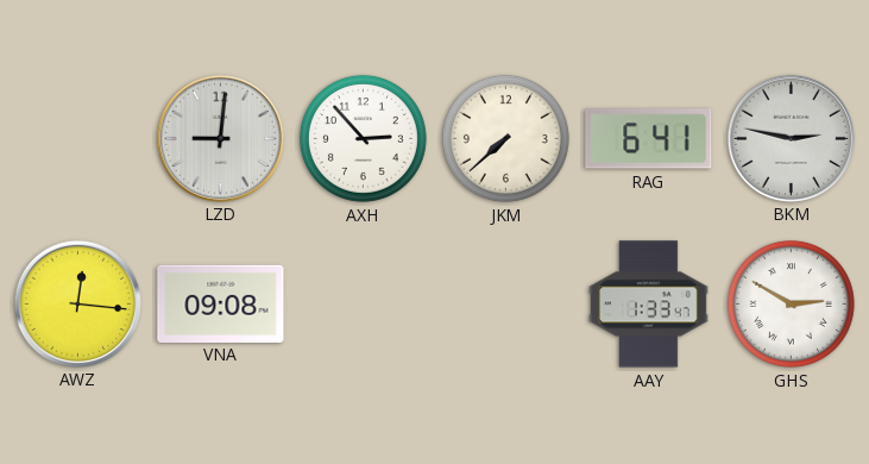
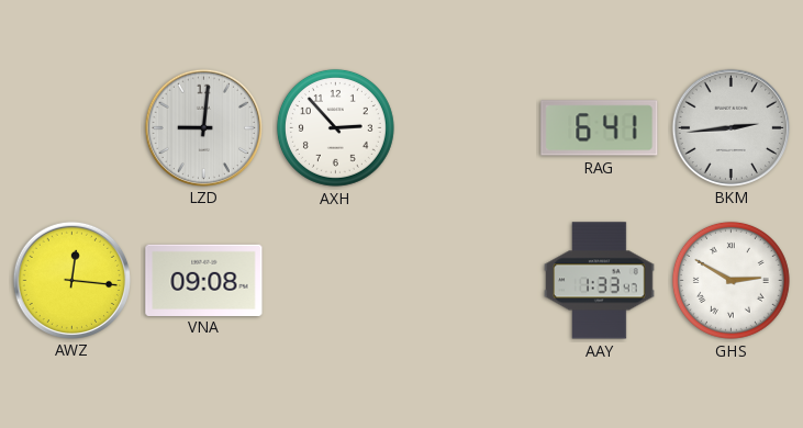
JKM: 7:38 -> none (505, 138)
BKM: 2:47 -> 2:44 (730, 127)
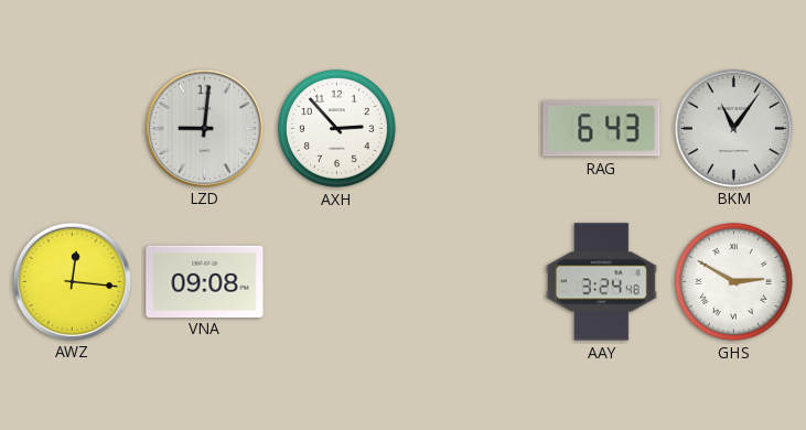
RAG: 6:41 -> 6:43 (602, 129)
BKM: 2:44 -> 11:06 (733, 128)
AAY: 1:33 -> 3:24 (602, 282)
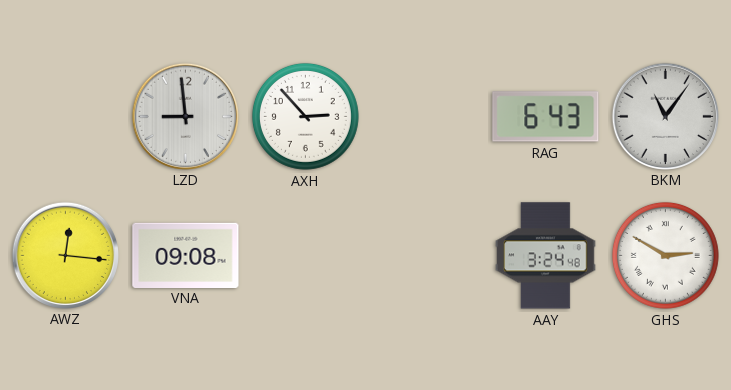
LZD: 9:01 -> 8:59 (185, 116)
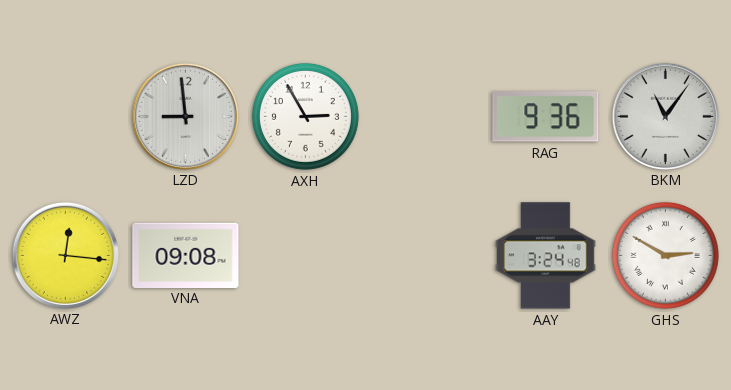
AXH: 2:53 -> 2:55 (305, 116)
RAG: 6:43 -> 9:36 (546, 117)
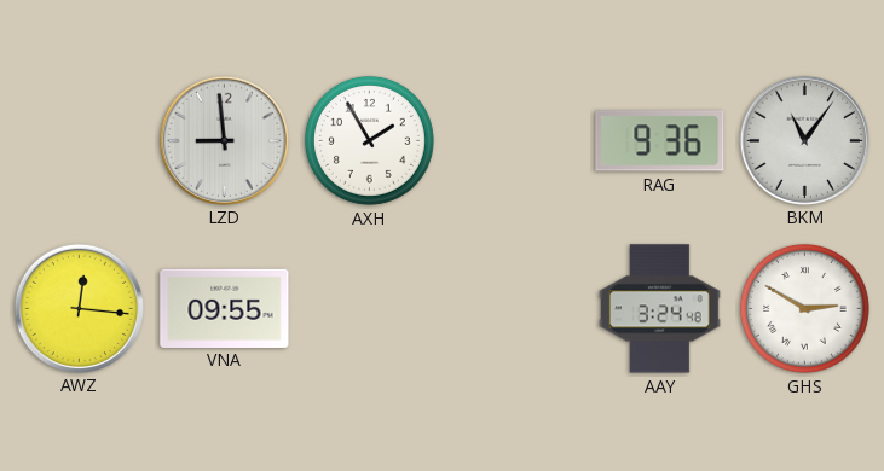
AXH: 2:55 -> 1:55 (369, 140)
VNA: 09:08 -> 09:55 (225, 308)
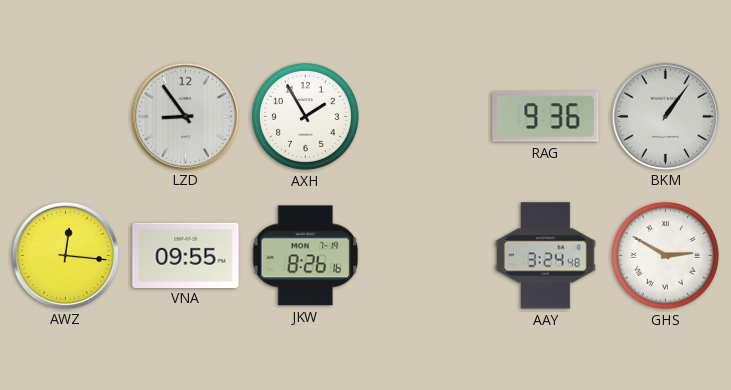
LZD: 8:59 -> 8:54 (185, 116)
BKM: 11:06 -> 1:06 (665, 116)
JKW: none -> 8:26 (306, 256)
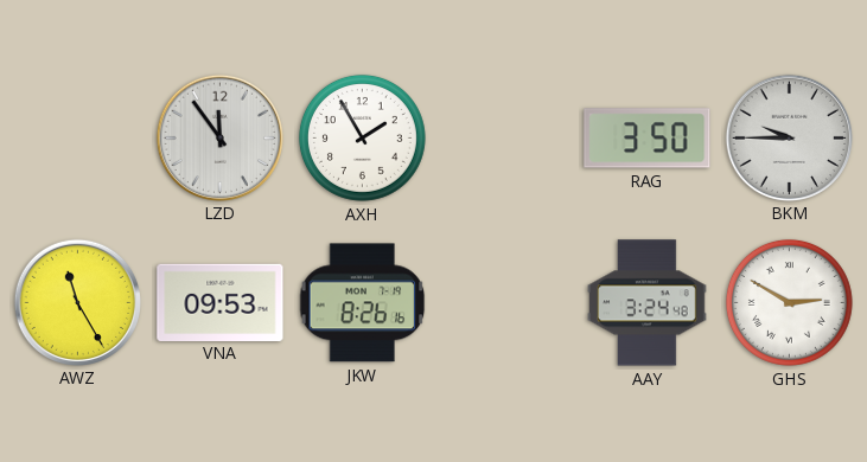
LZD: 8:54 -> 11:54 (219, 137)
RAG: 9:36 -> 3:50 (648, 139)
BKM: 1:06 -> 9:45 (789, 137)
AWZ: 12:16 -> 11:25 (77, 302)
VNA: 09:55 -> 09:53 (221, 302)
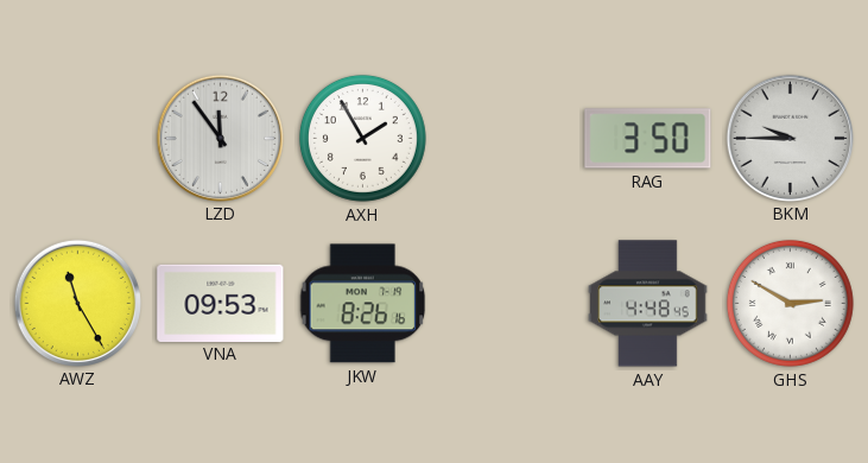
AAY: 3:24 -> 4:48 (648, 304)
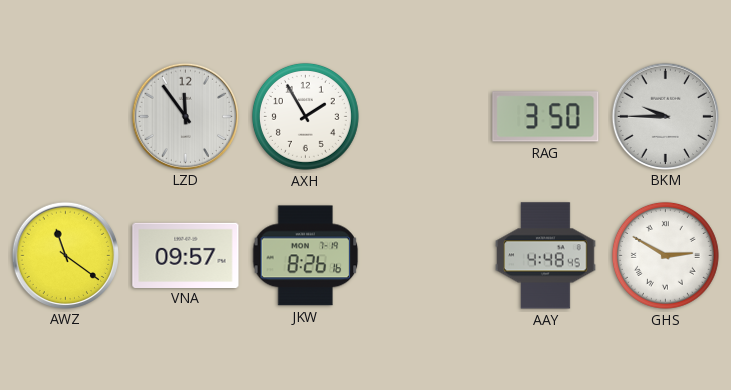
AWZ: 11:25 -> 11:21 (65, 255)
VNA: 09:53 -> 09:57 (186, 255)
